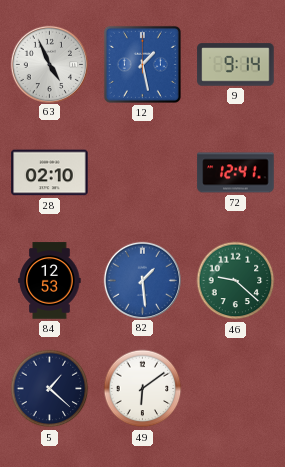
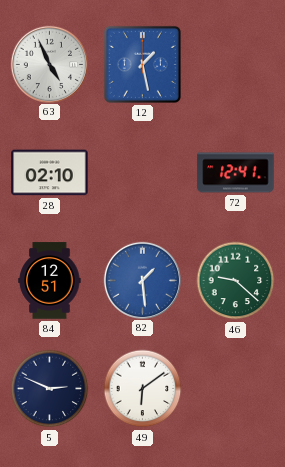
9: 9:14 -> none (236, 65)
84: 12:53 -> 12:51 (50, 281)
5: 1:22 -> 2:49 (50, 389)
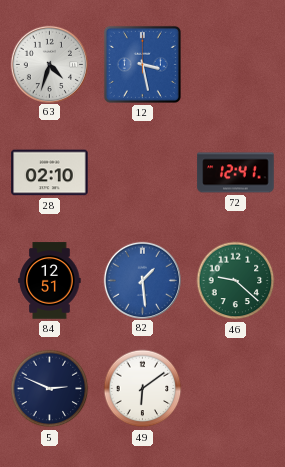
63: 4:56 -> 4:33 (49, 64)
12: 1:28 -> 3:28 (142, 64)
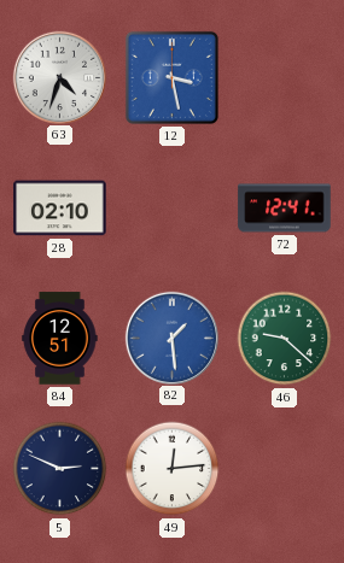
49: 6:09 -> 12:14 (173, 469)
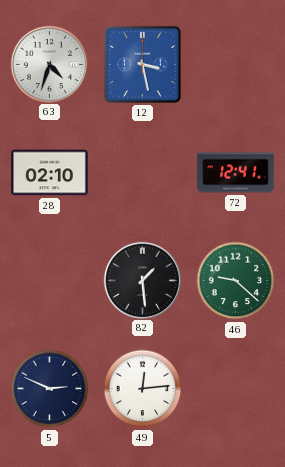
84: 12:51 -> none (60, 339)
82 dial: blue -> black (142, 280)
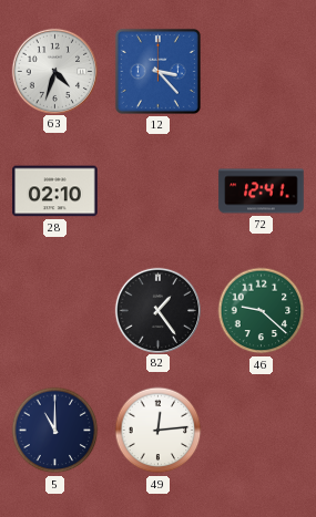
12: 3:28 -> 3:23 (157, 71)
82: 1:29 -> 1:24 (157, 310)
5: 2:49 -> 11:00 (55, 431)
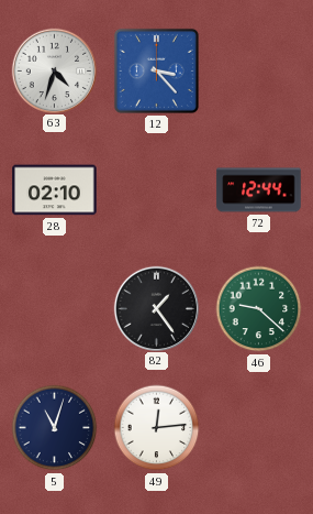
72: 12:41 -> 12:44 (259, 190)
5: 11:00 -> 11:03 (55, 428)
